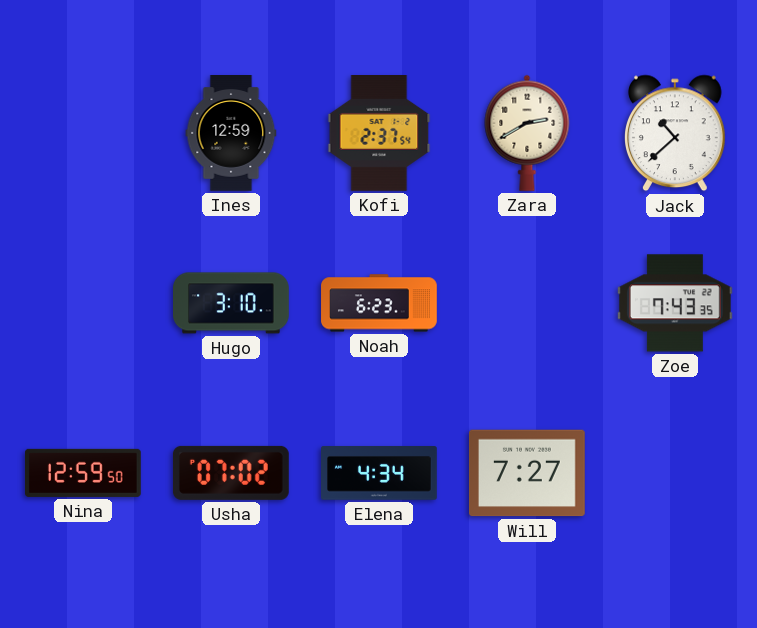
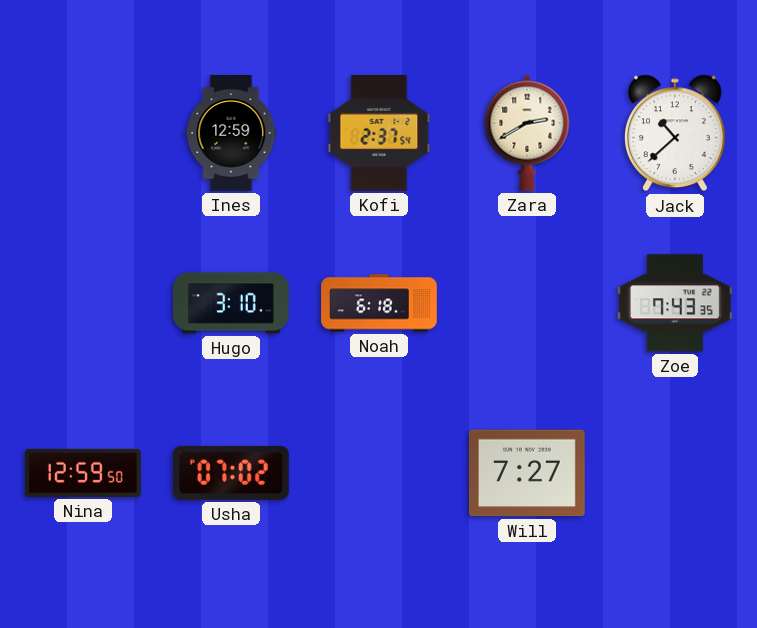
Noah: 6:23 -> 6:18 (379, 303)
Elena: 4:34 -> none (380, 473)
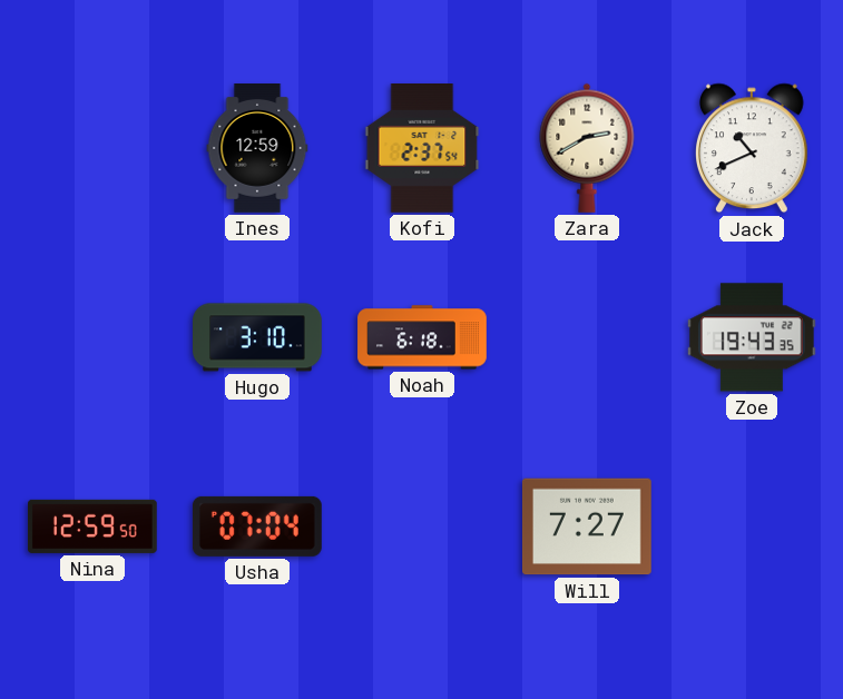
Jack: 10:38 -> 10:41 (753, 148)
Zoe: 7:43 -> 19:43 (752, 337)
Usha: 07:02 -> 07:04 (257, 526)
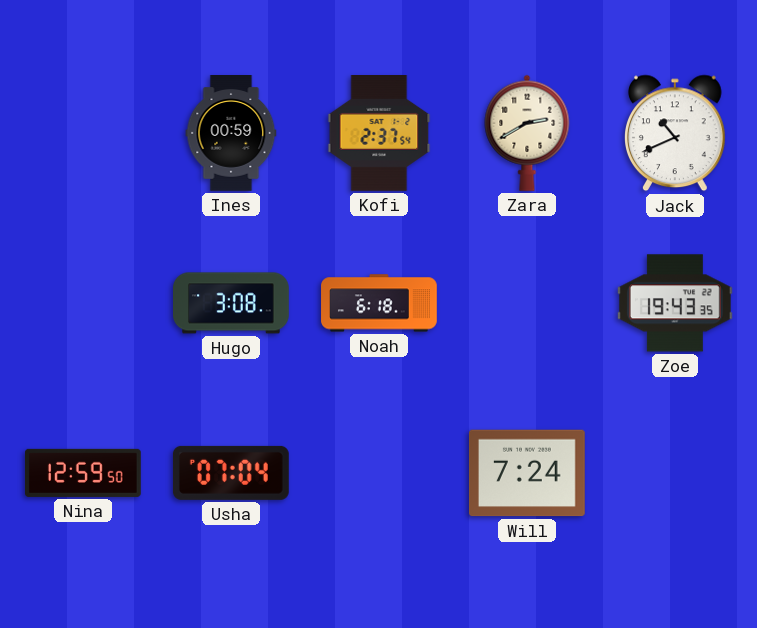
Ines: 12:59 -> 00:59 (231, 134)
Hugo: 3:10 -> 3:08 (231, 303)
Will: 7:27 -> 7:24 (528, 473)
